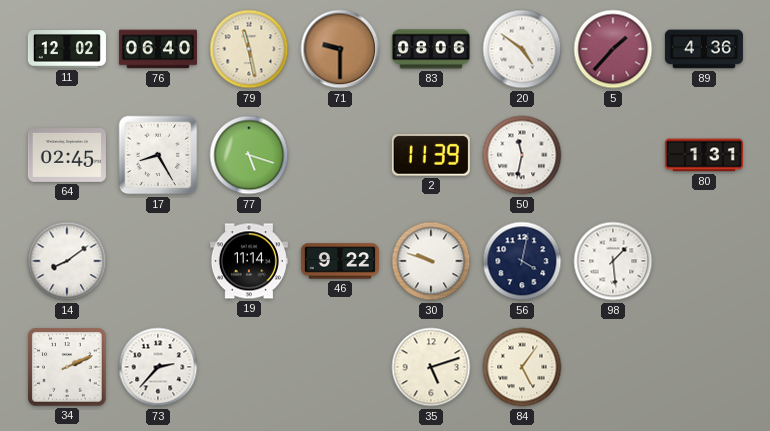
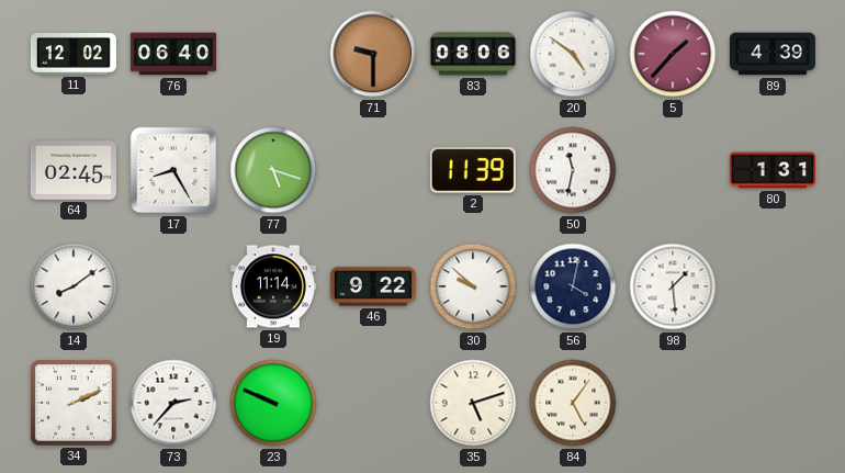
79: 11:28 -> none (249, 49)
89: 4:36 -> 4:39 (773, 54)
30: 9:48 -> 9:52 (473, 286)
23: none -> 9:49 (273, 403)
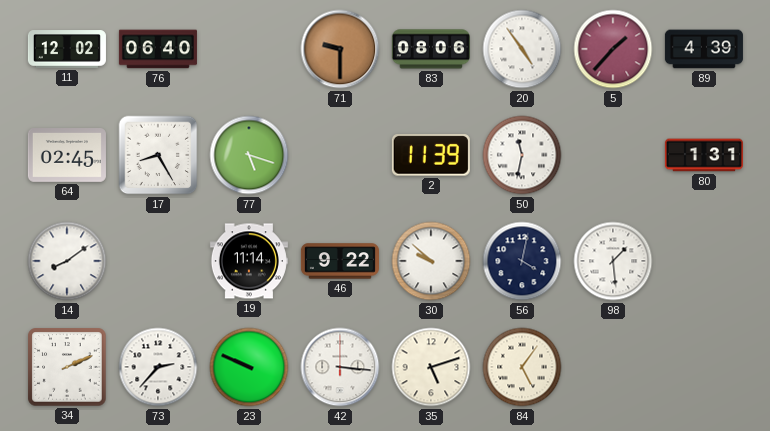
20: 4:51 -> 4:54 (522, 49)
42: none -> 3:16 (340, 367)
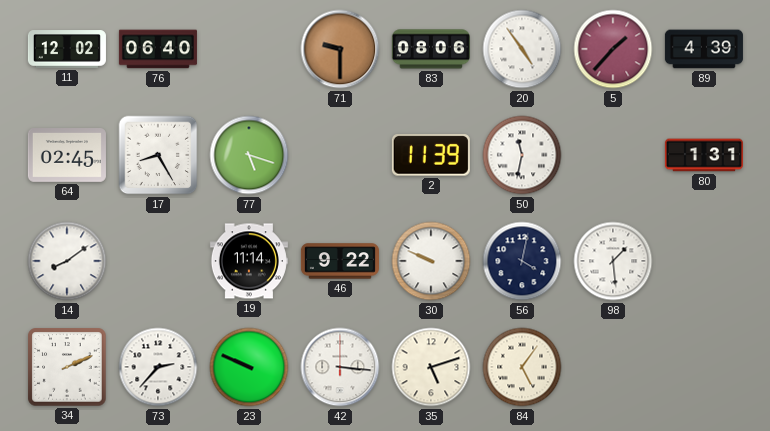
30: 9:52 -> 9:49 (431, 261)
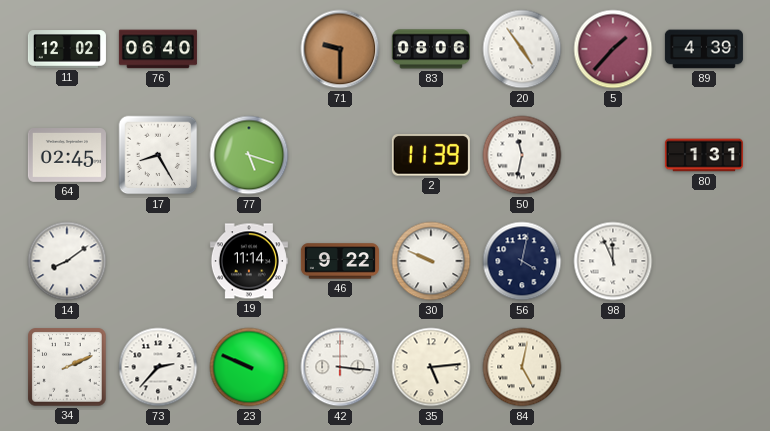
98: 1:29 -> 11:56 (613, 261)
35: 5:12 -> 5:14 (431, 367)
84: 5:06 -> 5:02 (522, 367)
